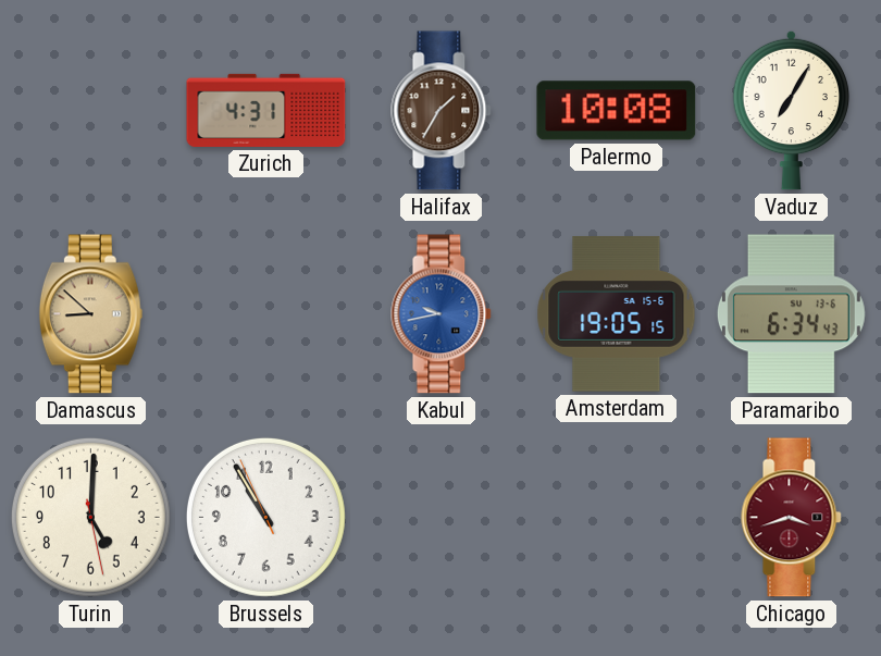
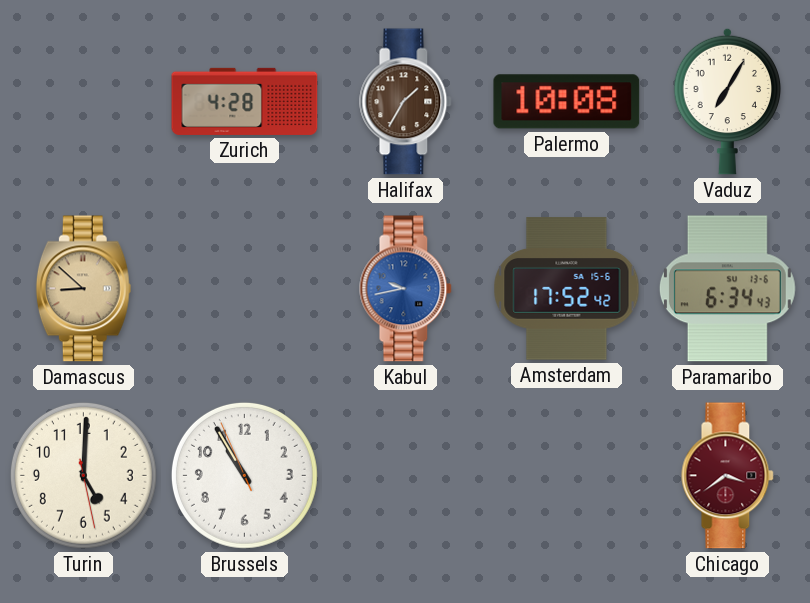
Zurich: 4:31 -> 4:28 (245, 101)
Amsterdam: 19:05 -> 17:52 (567, 289)
Chicago: 3:42 -> 3:39 (728, 476)
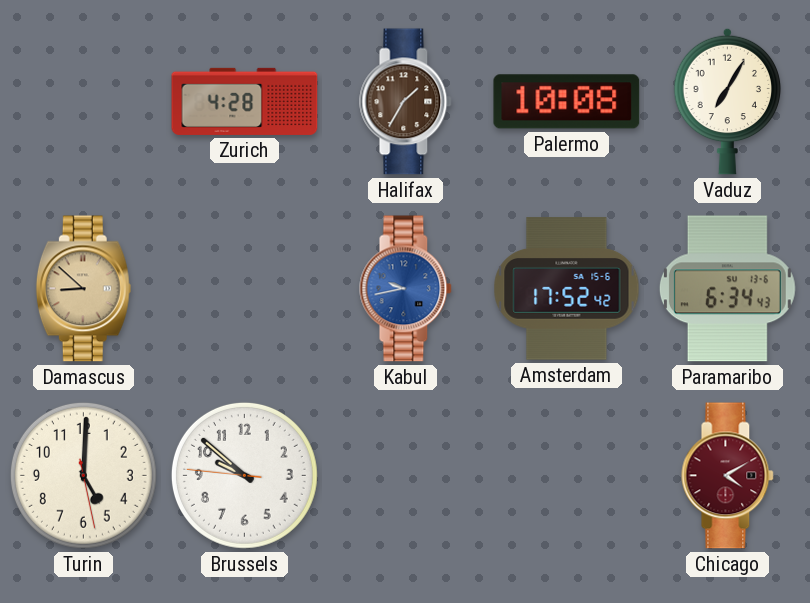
Brussels: 10:54 -> 9:51 (244, 475)
Chicago: 3:39 -> 4:10 (728, 476)
